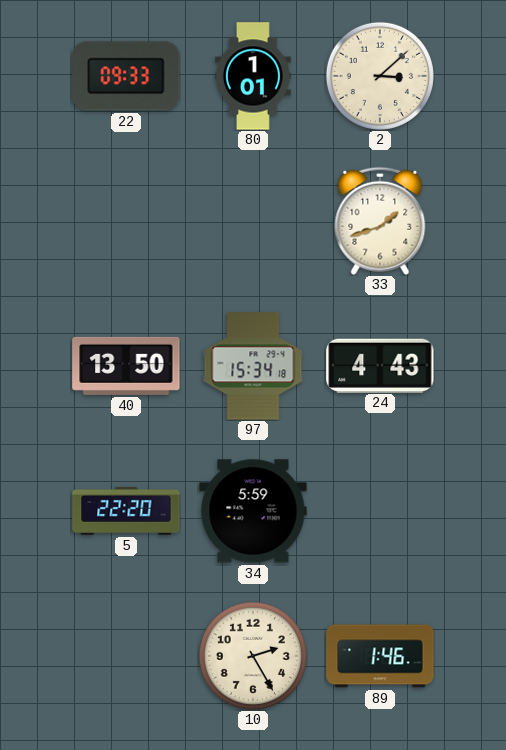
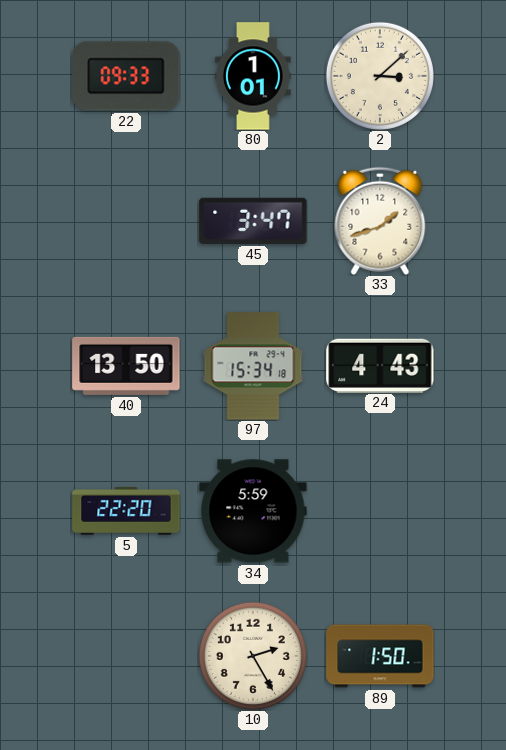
45: none -> 3:47 (253, 221)
89: 1:46 -> 1:50 (380, 656)
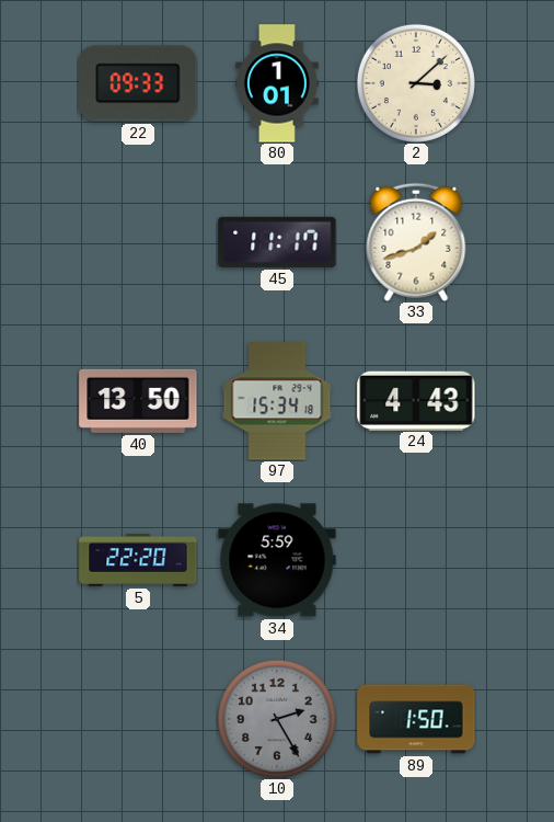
45: 3:47 -> 11:17 (277, 242)
10 dial: cream -> grey (277, 719)
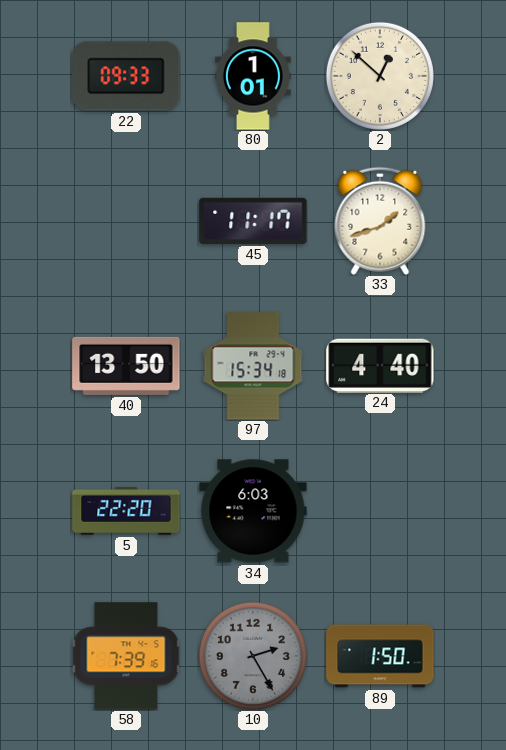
2: 3:08 -> 12:52 (380, 76)
24: 4:43 -> 4:40 (380, 365)
34: 5:59 -> 6:03 (253, 511)
58: none -> 7:39 (126, 656)
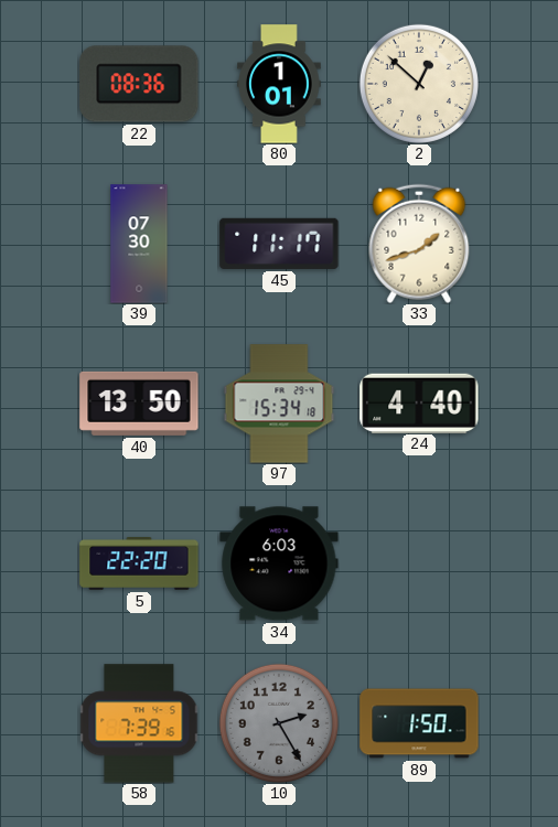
22: 09:33 -> 08:36 (139, 84)
39: none -> 07:30 (139, 244)
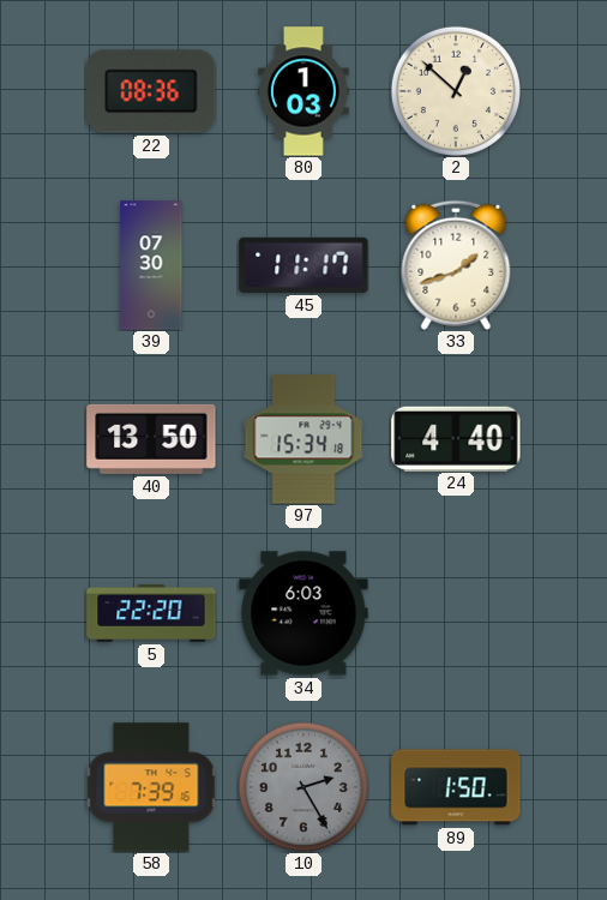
80: 1:01 -> 1:03 (305, 91)
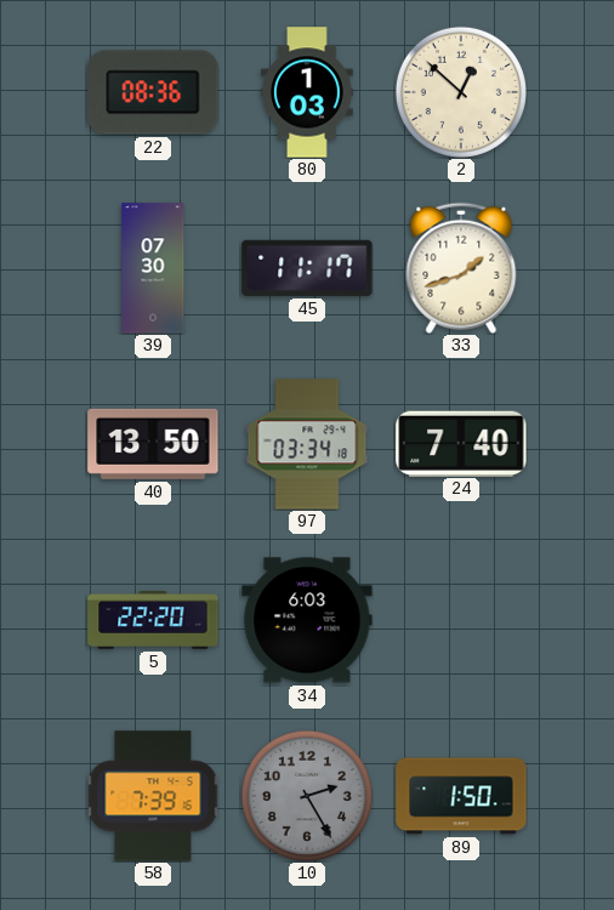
97: 15:34 -> 03:34 (307, 444)
24: 4:40 -> 7:40 (461, 443)
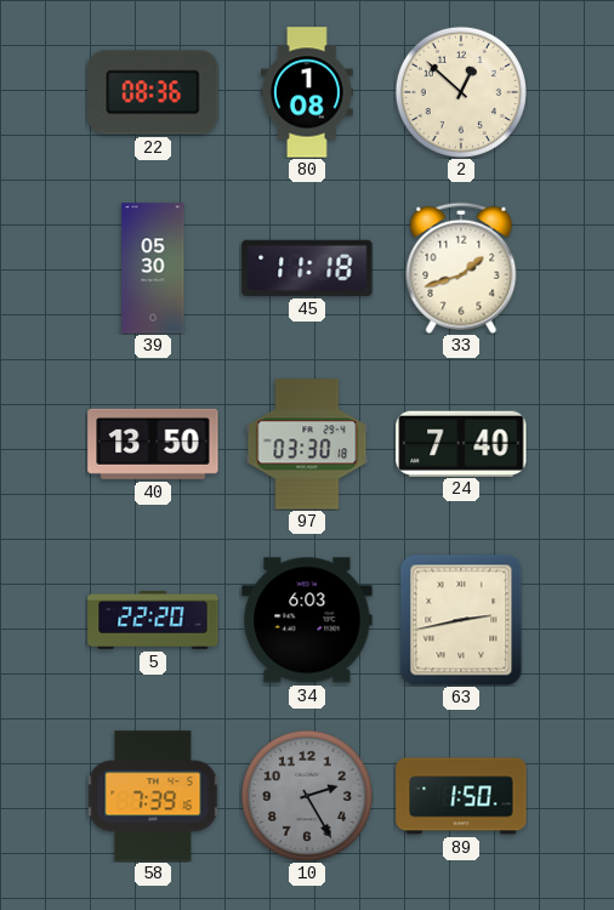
80: 1:03 -> 1:08 (308, 92)
39: 07:30 -> 05:30 (153, 268)
45: 11:17 -> 11:18 (307, 268)
97: 03:34 -> 03:30 (307, 444)
63: none -> 2:43 (461, 620)
